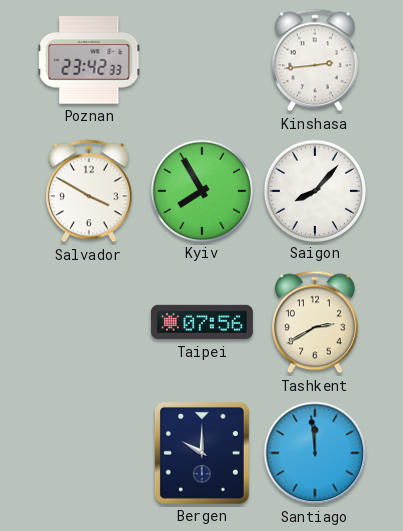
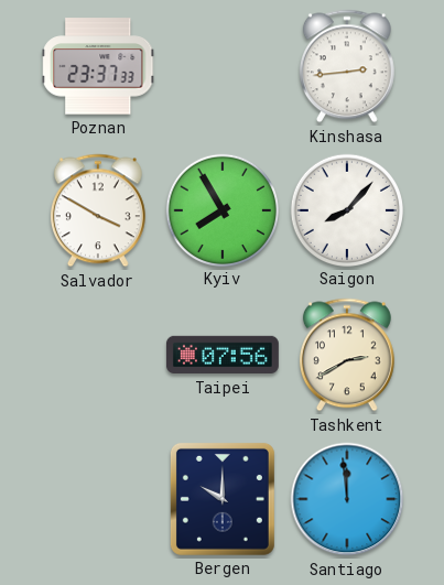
Poznan: 23:42 -> 23:37 (98, 66)
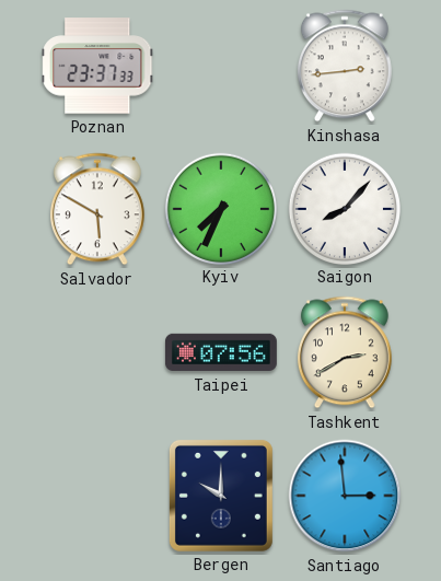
Salvador: 3:50 -> 5:50 (97, 209)
Kyiv: 7:55 -> 7:34 (220, 208)
Santiago: 11:59 -> 2:59 (345, 496)
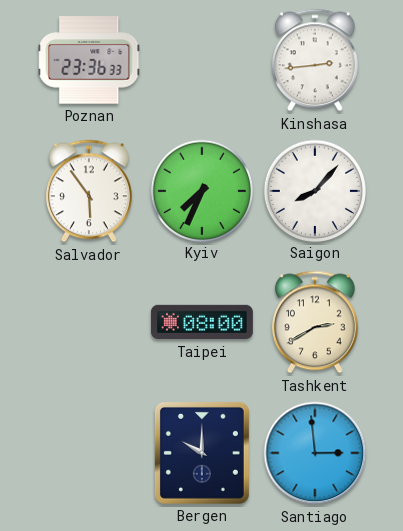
Poznan: 23:37 -> 23:36 (89, 60)
Salvador: 5:50 -> 5:54 (89, 191)
Taipei: 07:56 -> 08:00 (202, 322)
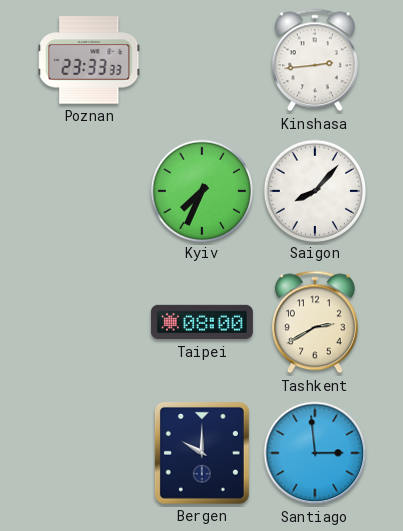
Poznan: 23:36 -> 23:33 (89, 60)
Salvador: 5:54 -> none (89, 191)
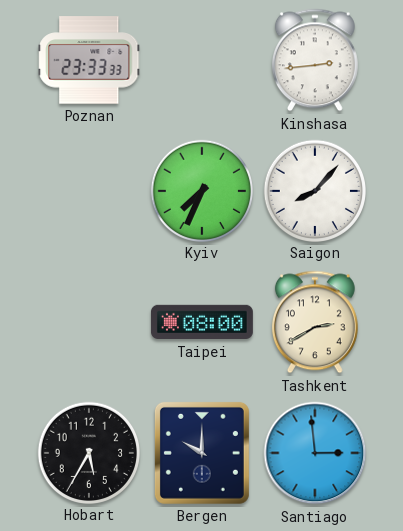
Hobart: none -> 5:35 (88, 452)
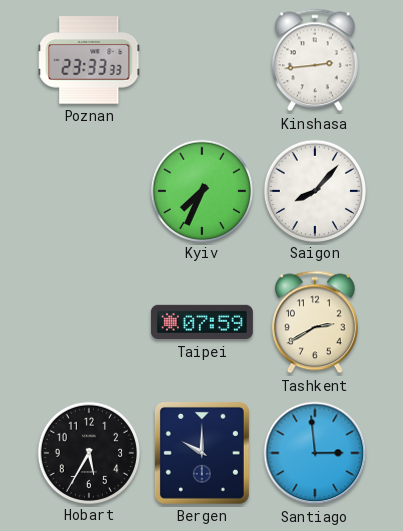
Taipei: 08:00 -> 07:59 (202, 322)
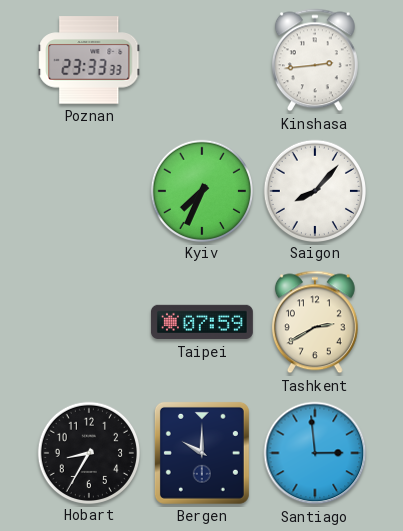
Hobart: 5:35 -> 8:35 (88, 452)
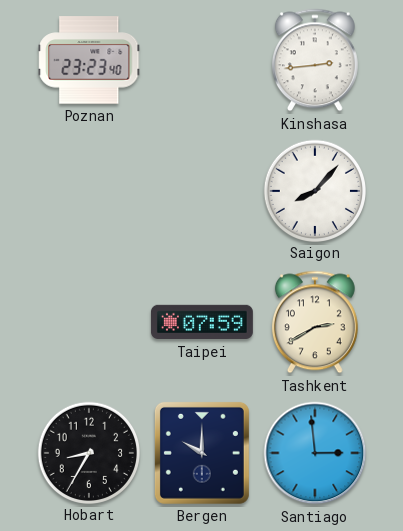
Poznan: 23:33 -> 23:23 (89, 60)
Kyiv: 7:34 -> none (201, 190)
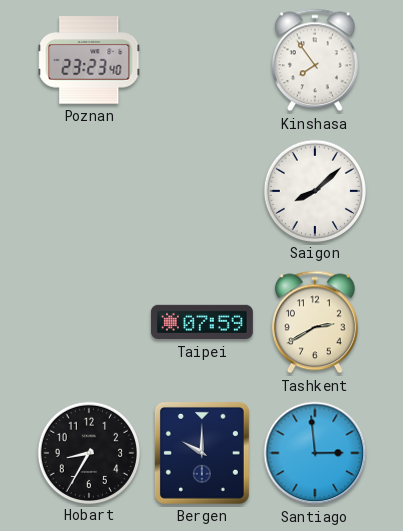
Kinshasa: 2:44 -> 7:54 (315, 60)
Saigon: 8:07 -> 8:08 (314, 190)
